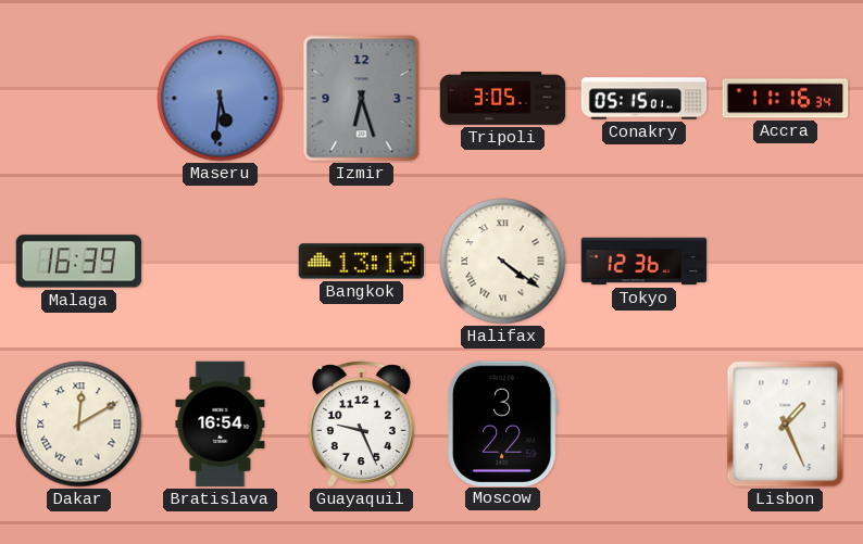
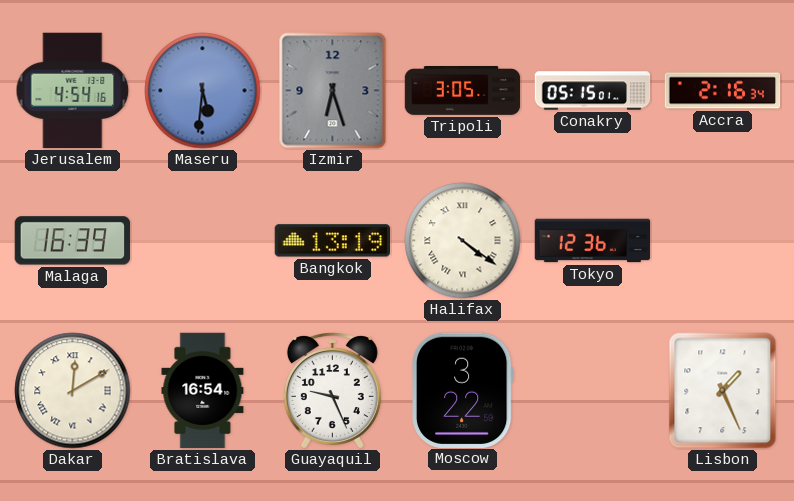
Jerusalem: none -> 4:54 (73, 91)
Accra: 11:16 -> 2:16 (723, 91)
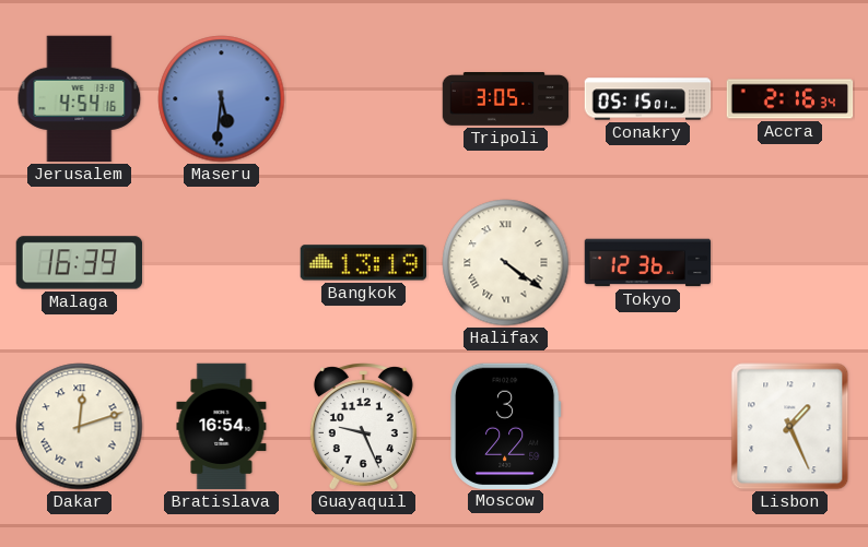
Izmir: 6:27 -> none (333, 91)
Dakar: 12:10 -> 12:12 (80, 427)
